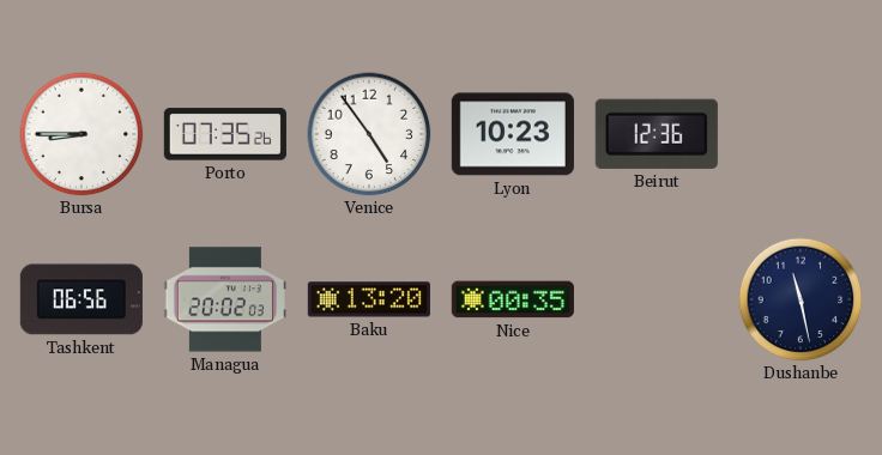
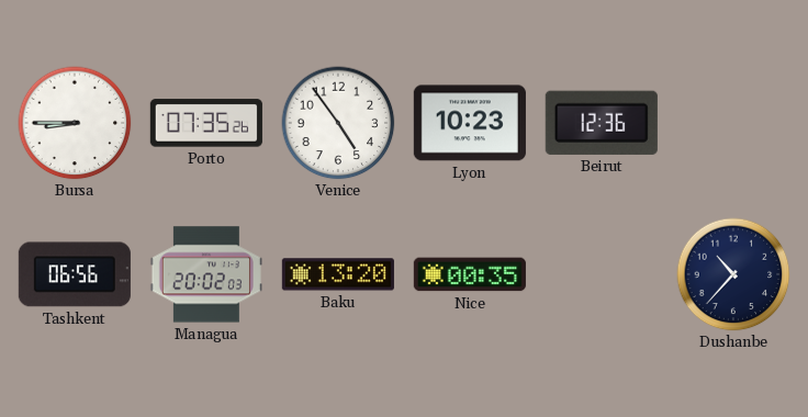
Dushanbe: 11:28 -> 10:37 (733, 274)
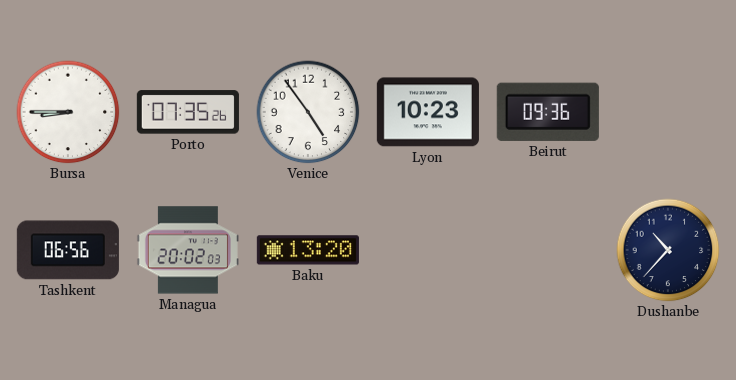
Beirut: 12:36 -> 09:36 (548, 112)
Nice: 00:35 -> none (470, 274)
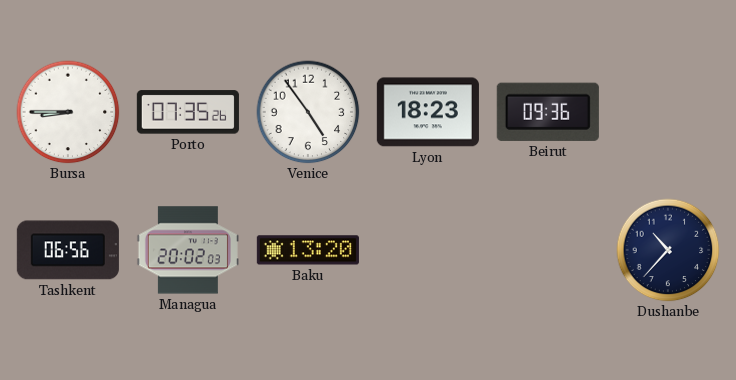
Lyon: 10:23 -> 18:23 (428, 112)
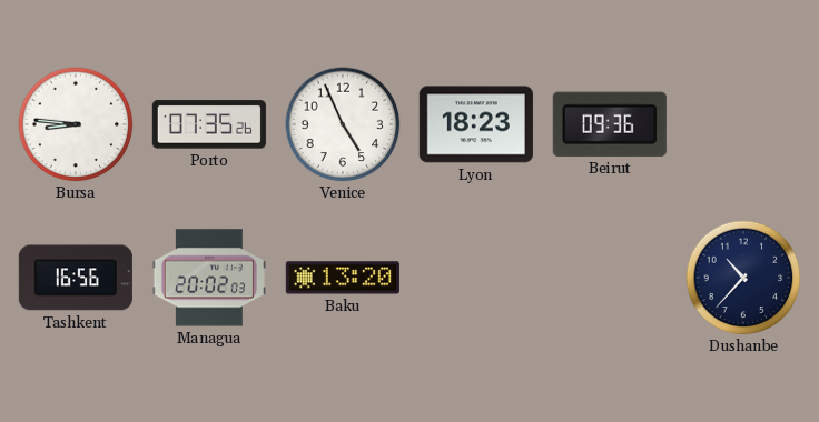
Bursa: 8:45 -> 8:46 (76, 124)
Venice: 4:54 -> 4:56 (343, 124)
Tashkent: 06:56 -> 16:56 (76, 278)
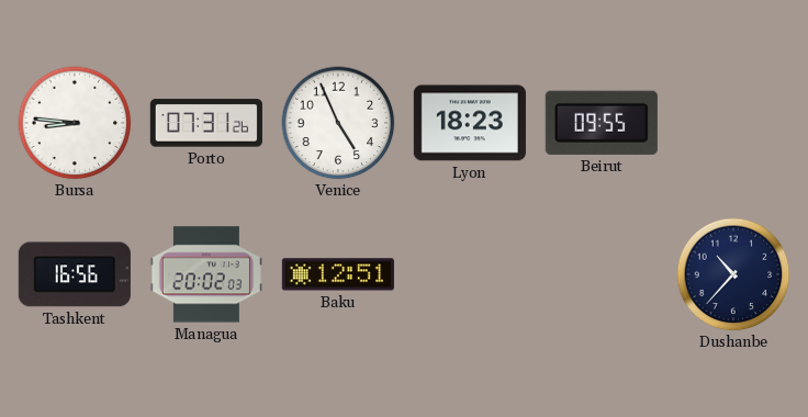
Porto: 07:35 -> 07:31 (206, 123)
Beirut: 09:36 -> 09:55 (602, 123)
Baku: 13:20 -> 12:51 (338, 274)
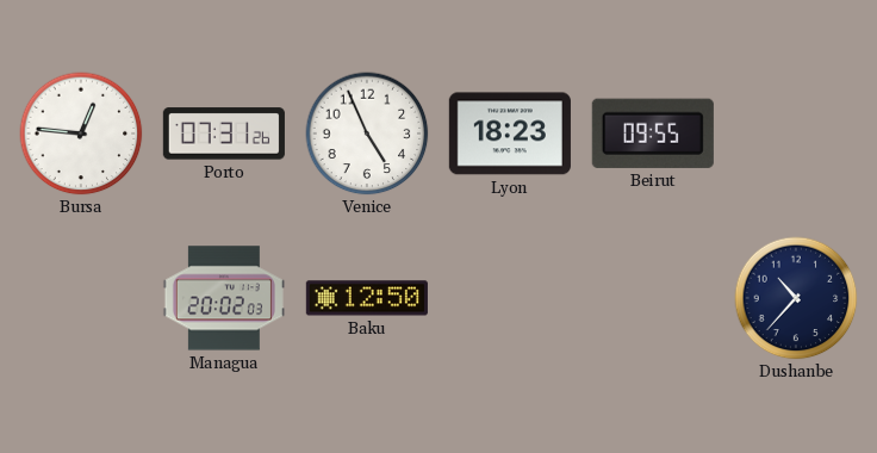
Bursa: 8:46 -> 12:46 (81, 134)
Tashkent: 16:56 -> none (75, 274)
Baku: 12:51 -> 12:50 (367, 298)
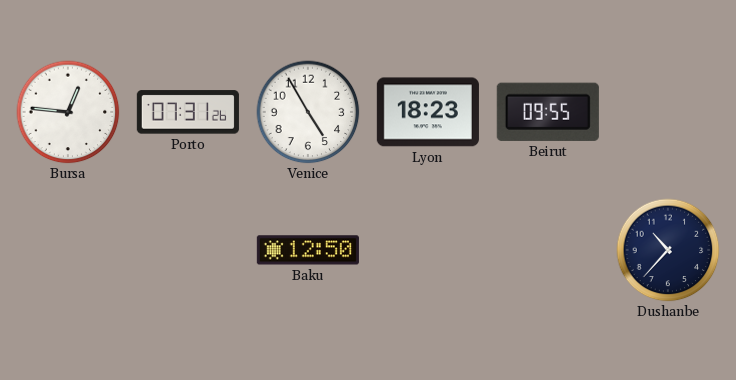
Venice: 4:56 -> 4:55 (308, 112)
Managua: 20:02 -> none (224, 298)
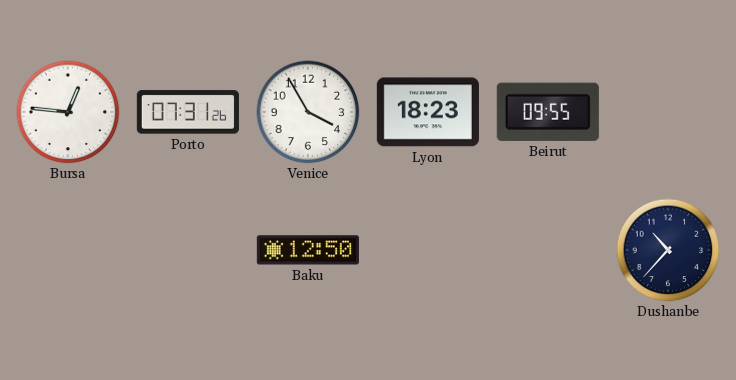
Venice: 4:55 -> 3:55 (308, 112)
